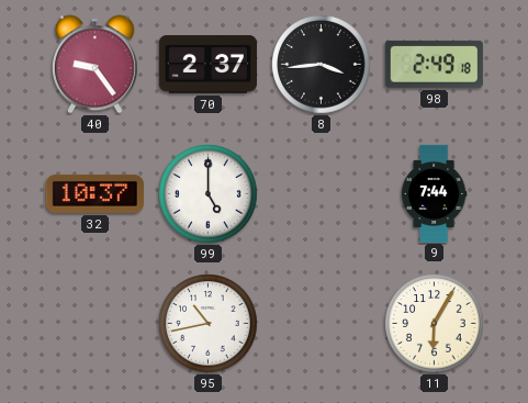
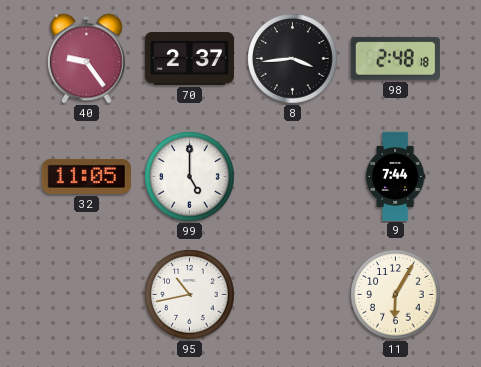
98: 2:49 -> 2:48 (395, 58)
32: 10:37 -> 11:05 (86, 176)
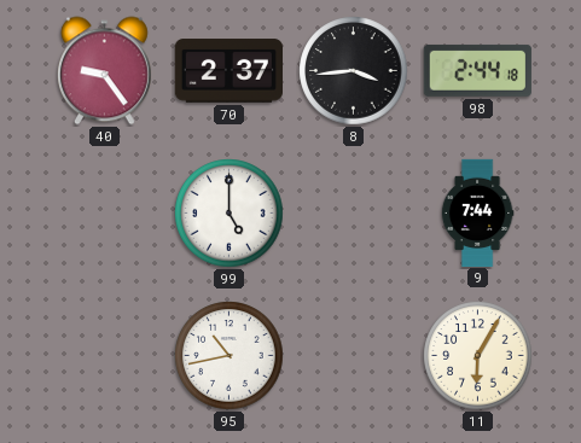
98: 2:48 -> 2:44 (477, 70)
32: 11:05 -> none (86, 176)
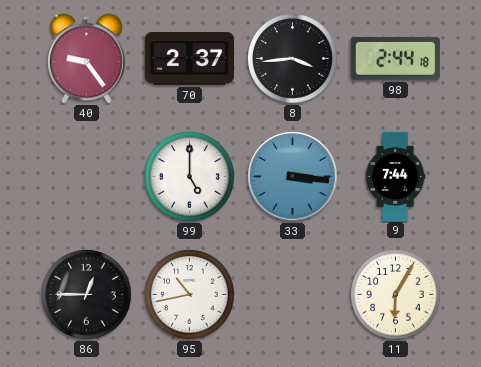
33: none -> 3:16 (293, 177)
86: none -> 12:45 (87, 295)
